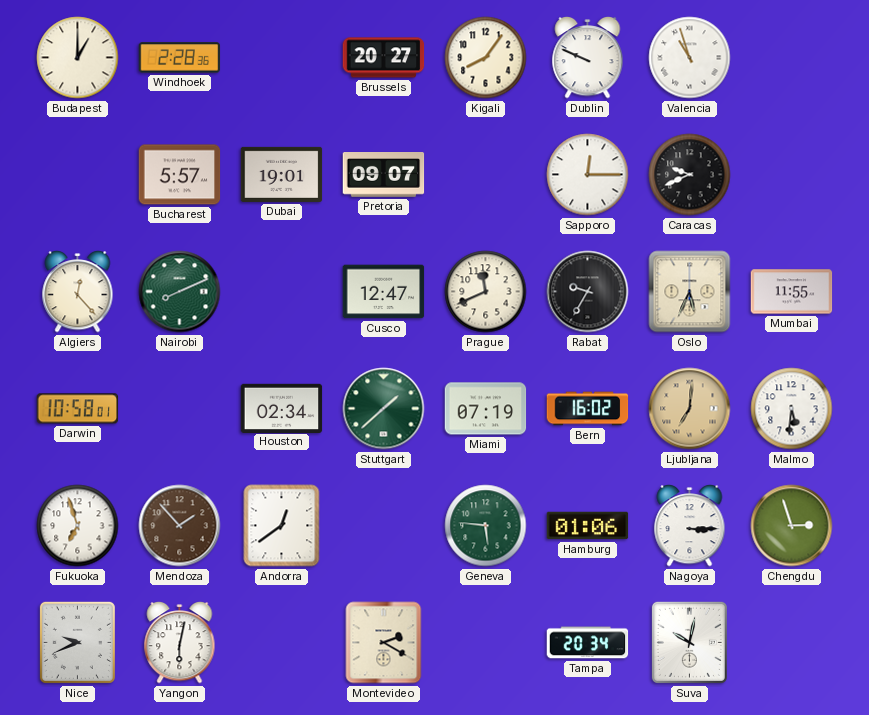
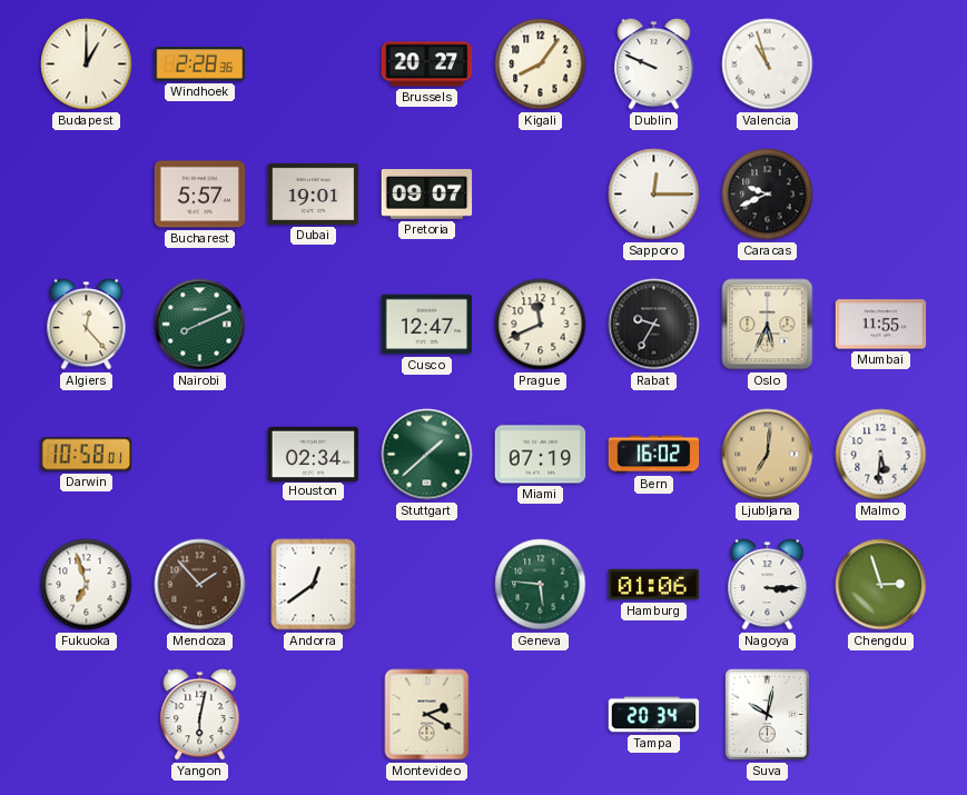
Nice: 9:41 -> none (77, 642)
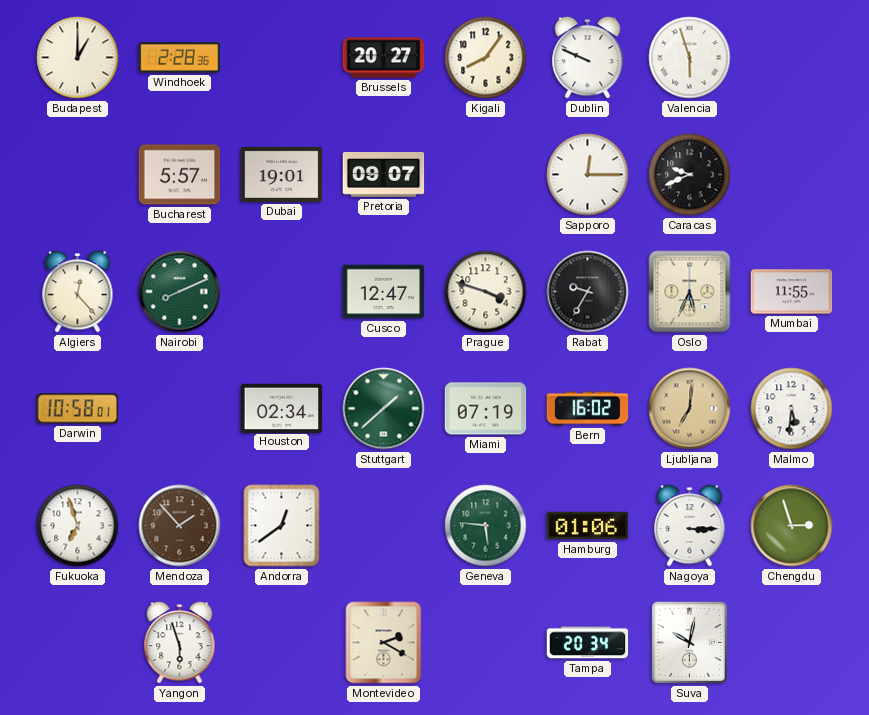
Valencia: 10:57 -> 5:57 (690, 58)
Prague: 11:41 -> 3:48 (486, 292)
Yangon: 6:02 -> 5:57 (180, 643)
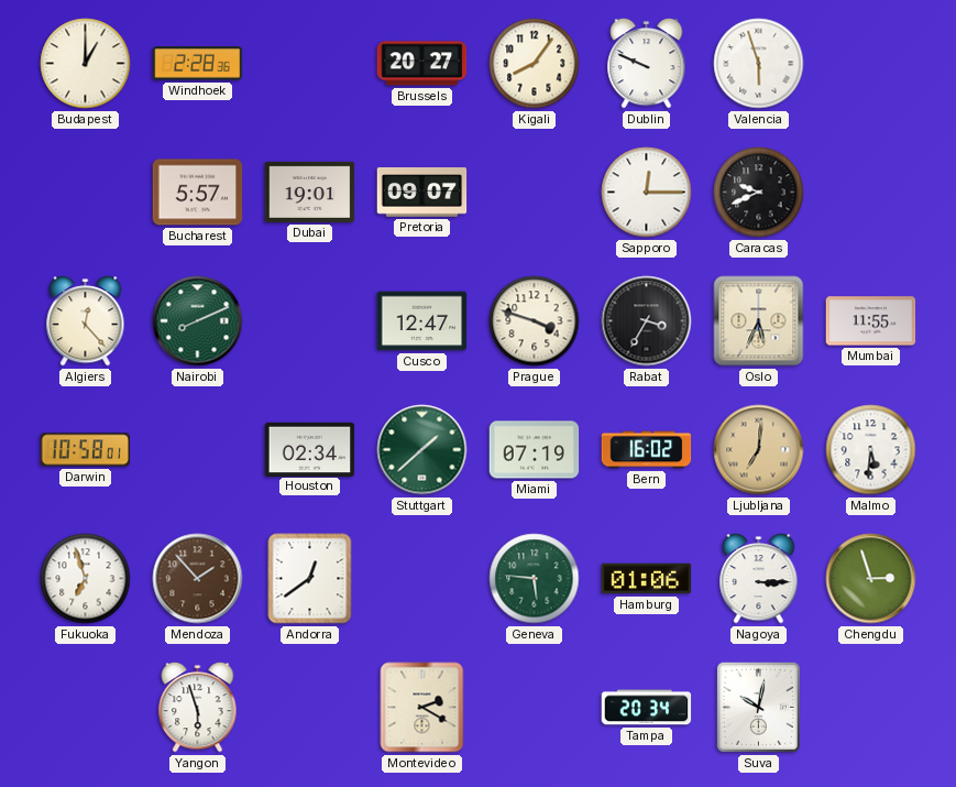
Rabat: 9:35 -> 3:35 (647, 321)
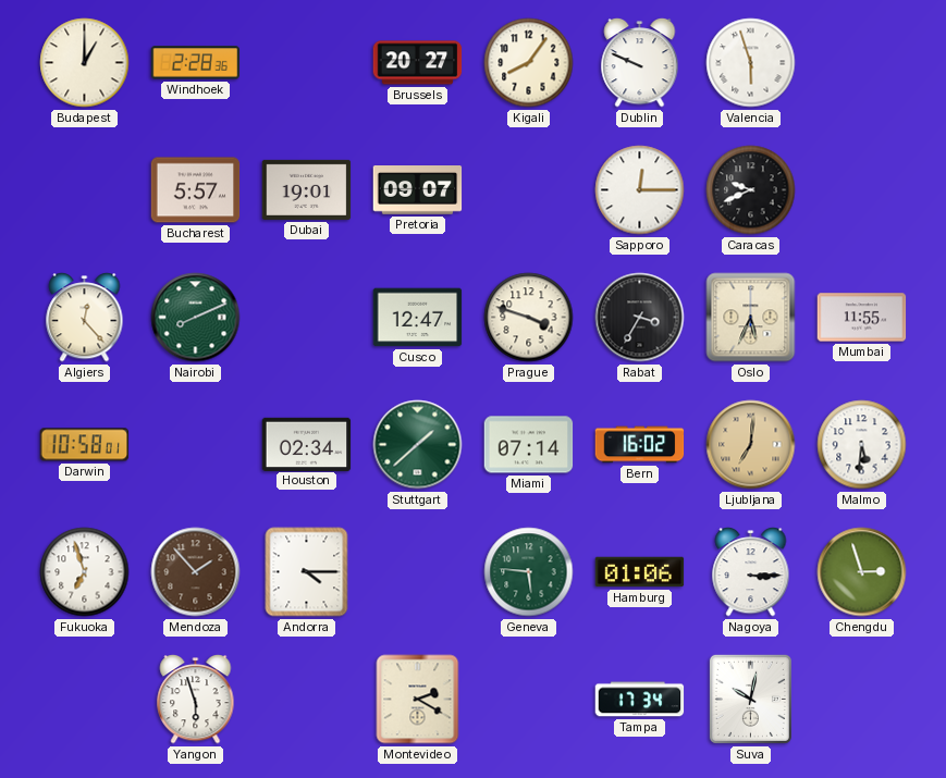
Miami: 07:19 -> 07:14 (529, 445)
Andorra: 12:39 -> 4:15 (307, 572)
Tampa: 20:34 -> 17:34 (640, 700)
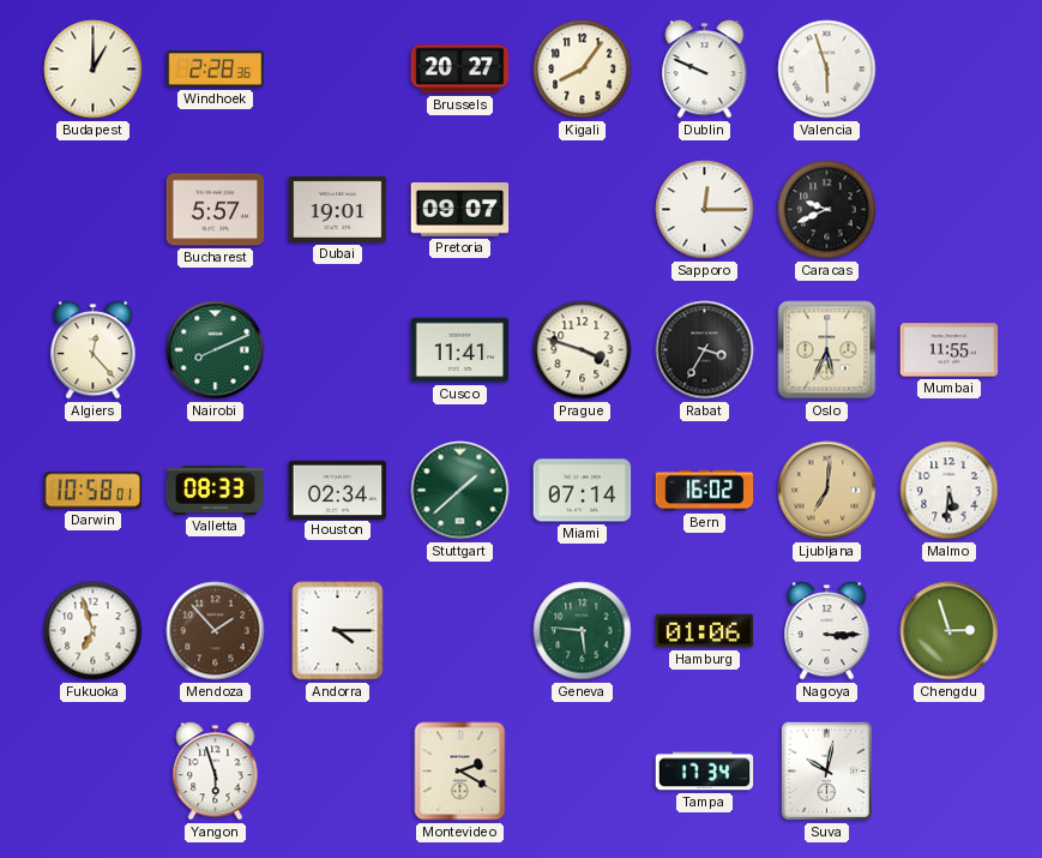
Cusco: 12:47 -> 11:41 (460, 350)
Valletta: none -> 08:33 (216, 490)
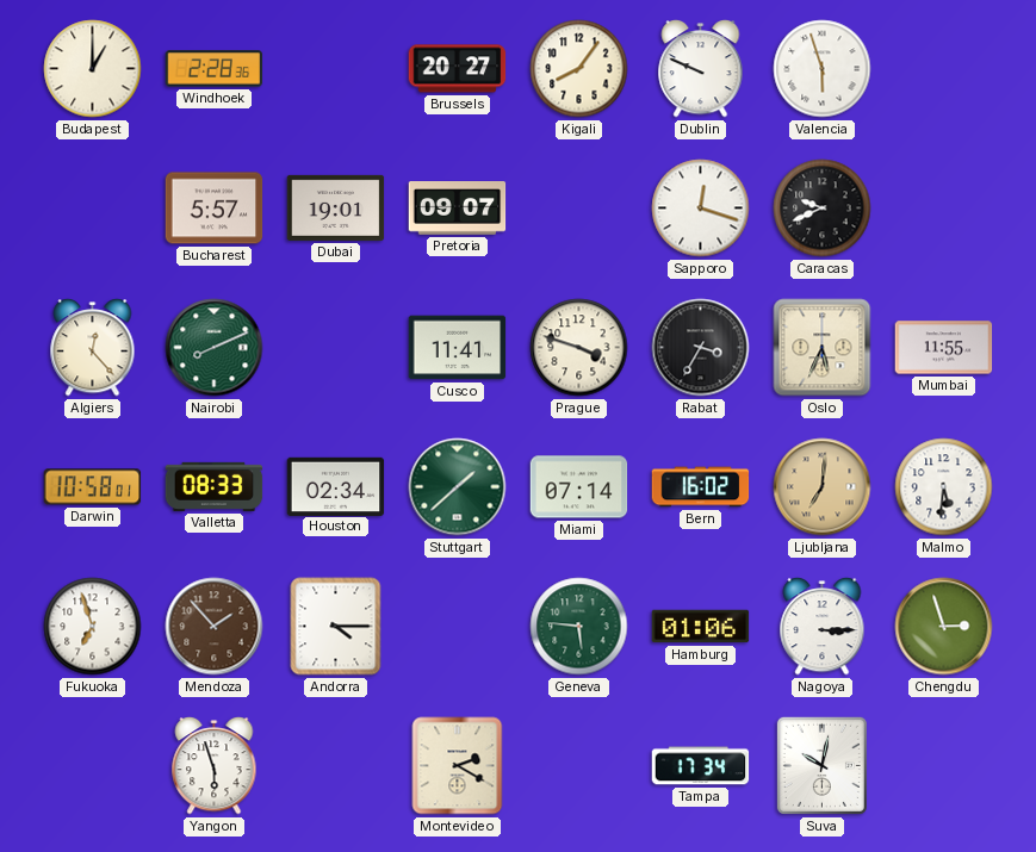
Sapporo: 12:15 -> 12:18 (701, 209)
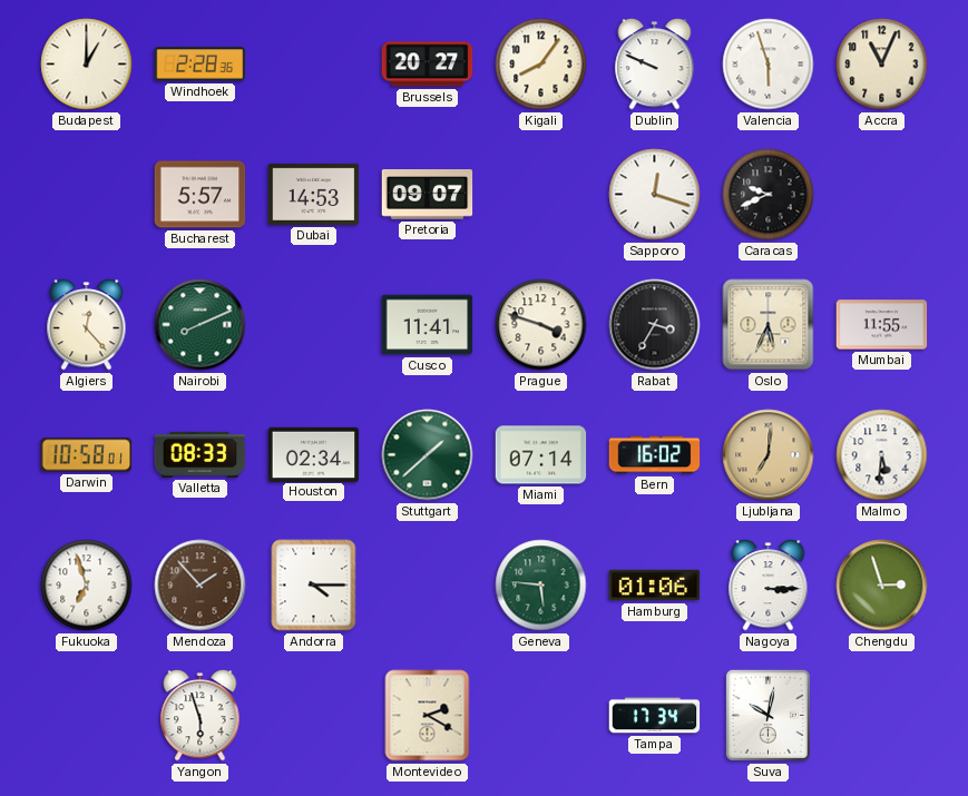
Accra: none -> 11:04 (882, 65)
Dubai: 19:01 -> 14:53 (314, 194)
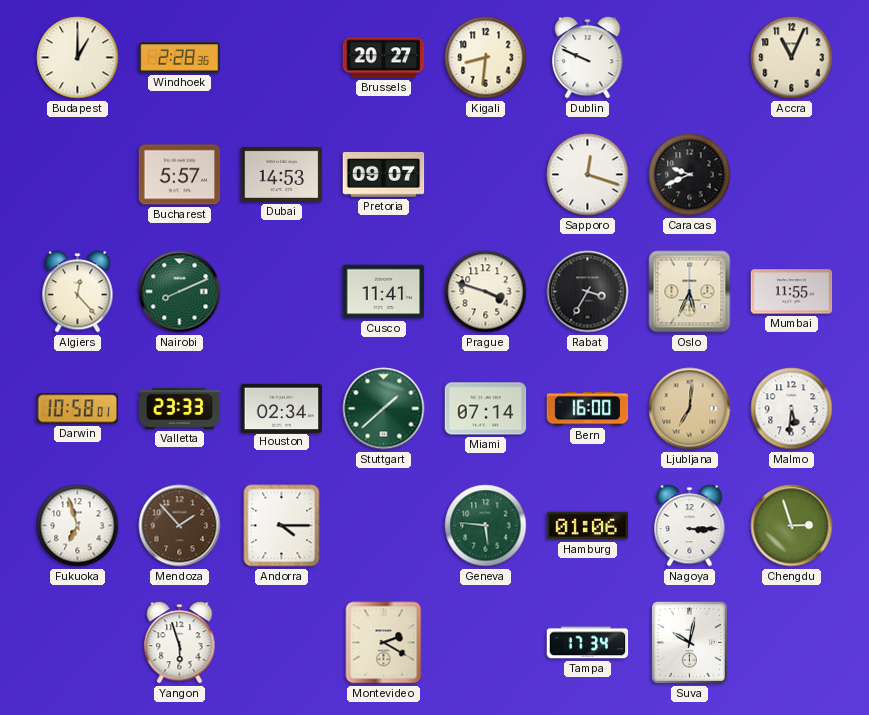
Kigali: 8:06 -> 8:31 (486, 58)
Valencia: 5:57 -> none (769, 65)
Valletta: 08:33 -> 23:33 (180, 408)
Bern: 16:02 -> 16:00 (588, 409)
